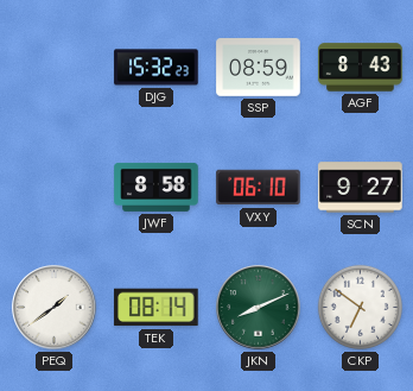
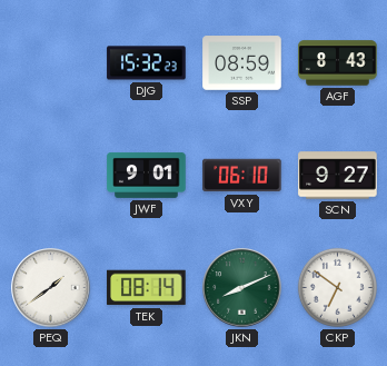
JWF: 8:58 -> 9:01 (147, 175)
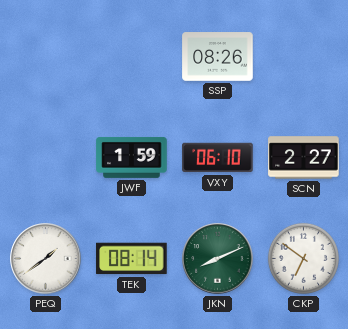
DJG: 15:32 -> none (147, 63)
SSP: 08:59 -> 08:26 (218, 57)
AGF: 8:43 -> none (338, 63)
JWF: 9:01 -> 1:59 (132, 157)
SCN: 9:27 -> 2:27 (304, 158)
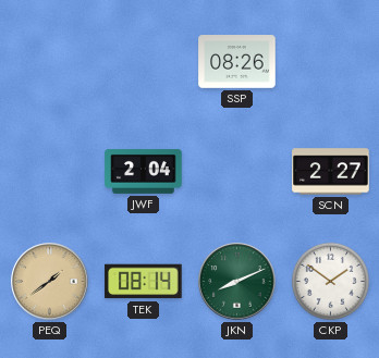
JWF: 1:59 -> 2:04 (144, 171)
VXY: 06:10 -> none (218, 158)
PEQ dial: white -> champagne (50, 282)
CKP: 6:51 -> 1:51 (330, 281)
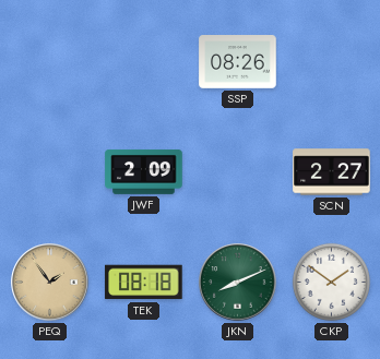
JWF: 2:04 -> 2:09 (144, 171)
PEQ: 1:39 -> 1:54 (50, 283)
TEK: 08:14 -> 08:18 (144, 283)
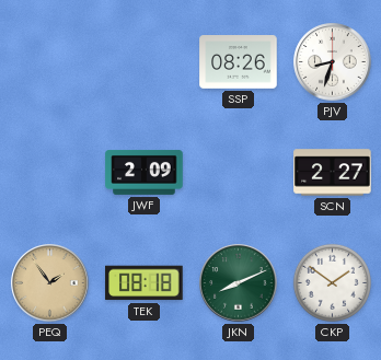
PJV: none -> 8:33 (333, 62)
